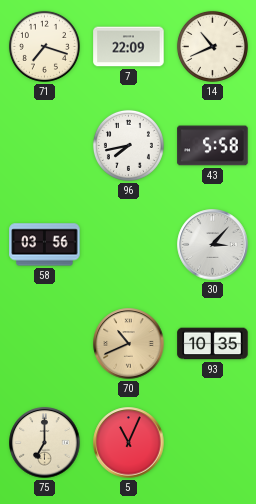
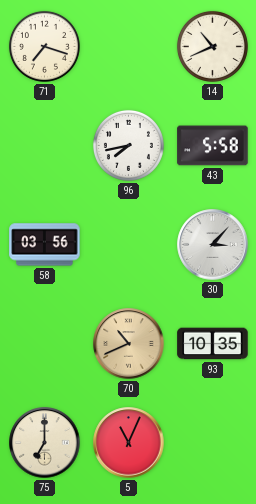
7: 22:09 -> none (129, 47)
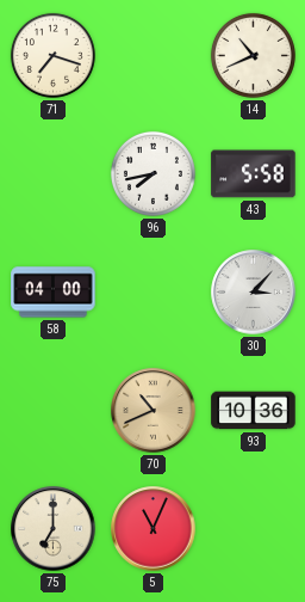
58: 03:56 -> 04:00 (54, 293)
93: 10:35 -> 10:36 (254, 411)
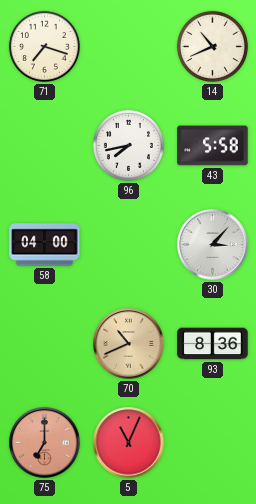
93: 10:36 -> 8:36 (213, 344)
75 dial: cream -> salmon (45, 443)
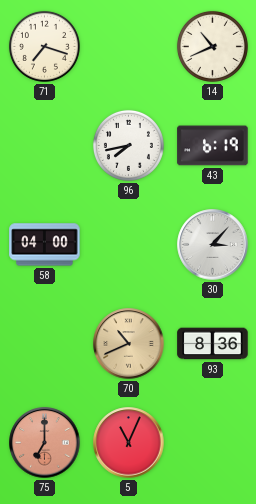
43: 5:58 -> 6:19 (213, 146)
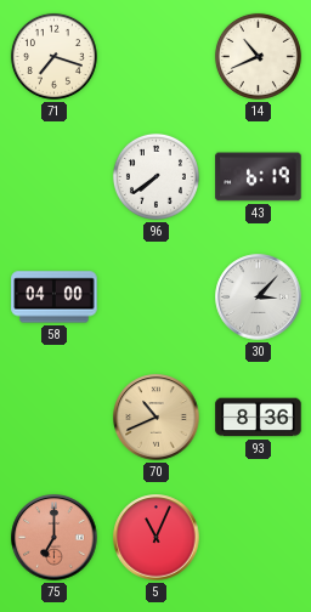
96: 7:43 -> 7:39 (155, 176)
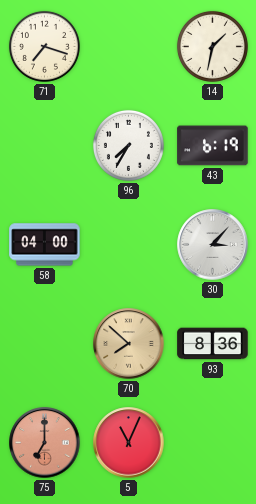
14: 10:41 -> 1:32 (212, 46)
96: 7:39 -> 7:35 (128, 145)
70: 10:41 -> 7:52 (129, 344)
